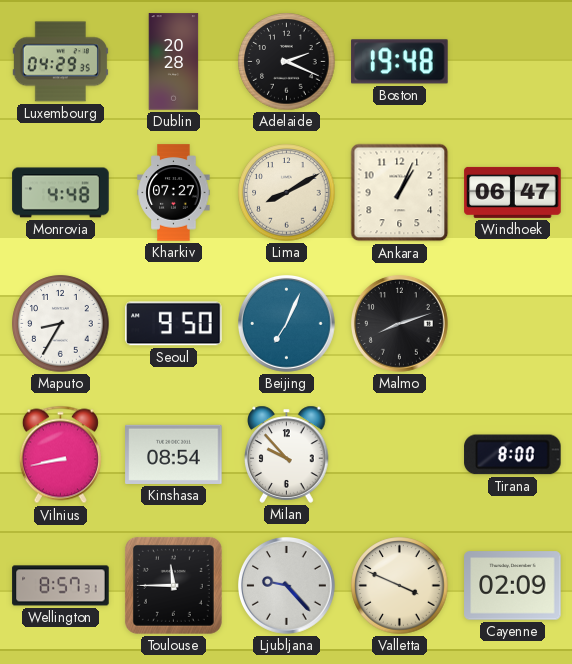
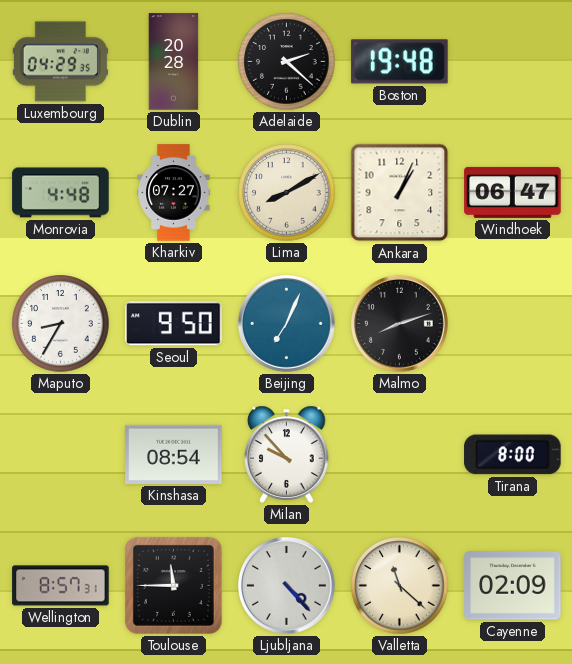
Adelaide: 2:19 -> 2:22 (287, 62)
Vilnius: 8:43 -> none (60, 455)
Ljubljana: 9:23 -> 4:23 (287, 586)
Valletta: 3:49 -> 11:22 (400, 586)
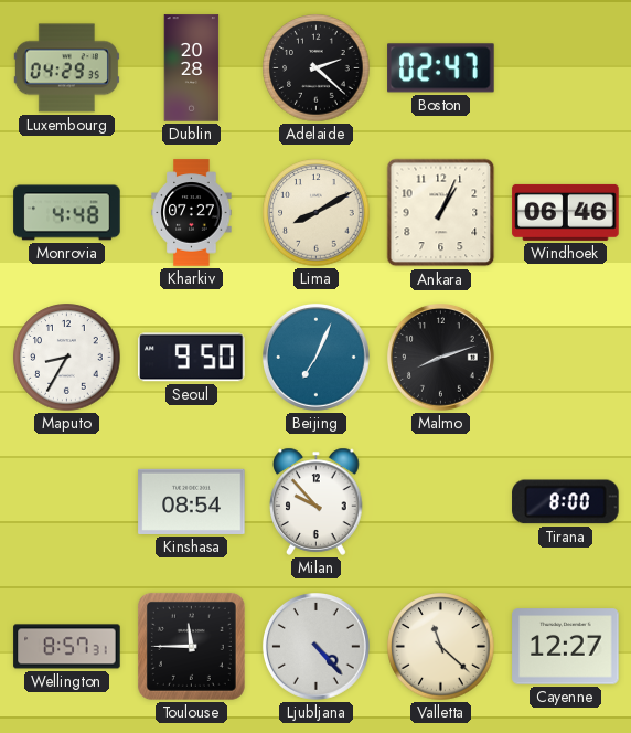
Boston: 19:48 -> 02:47 (441, 68)
Windhoek: 06:47 -> 06:46 (566, 212)
Cayenne: 02:09 -> 12:27 (566, 647)
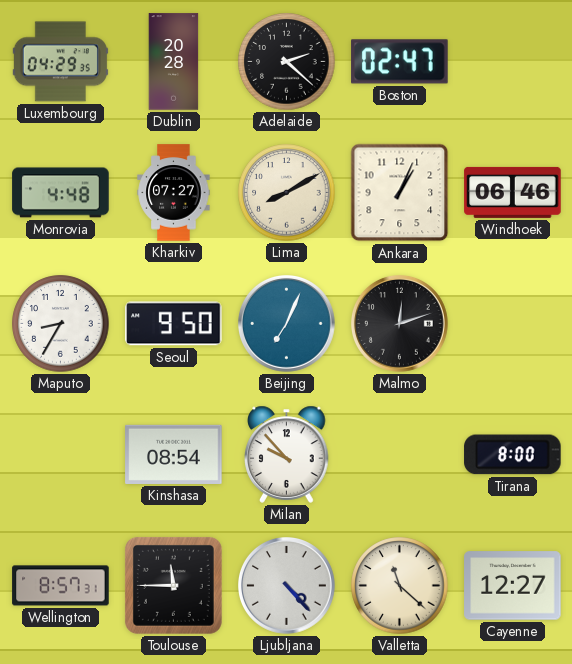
Malmo: 8:12 -> 12:12 (400, 324)
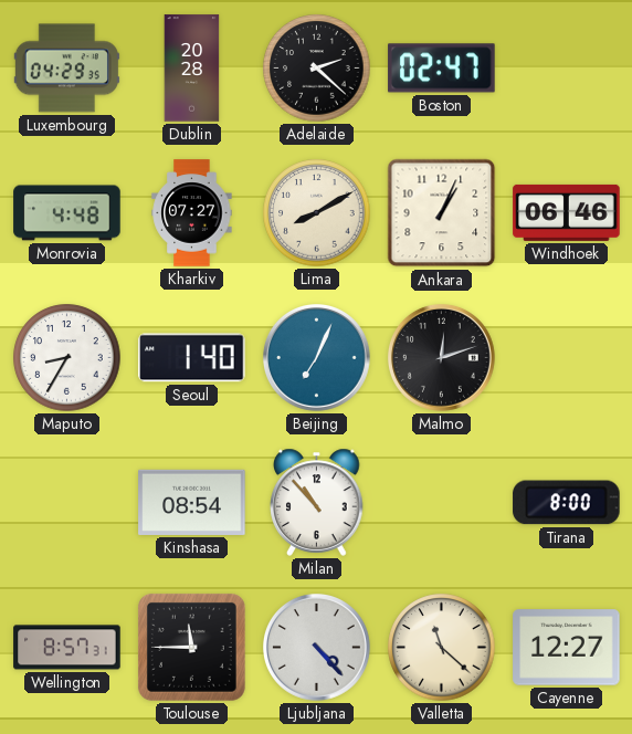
Seoul: 9:50 -> 1:40 (192, 358)
Milan: 9:53 -> 10:53 (317, 502)
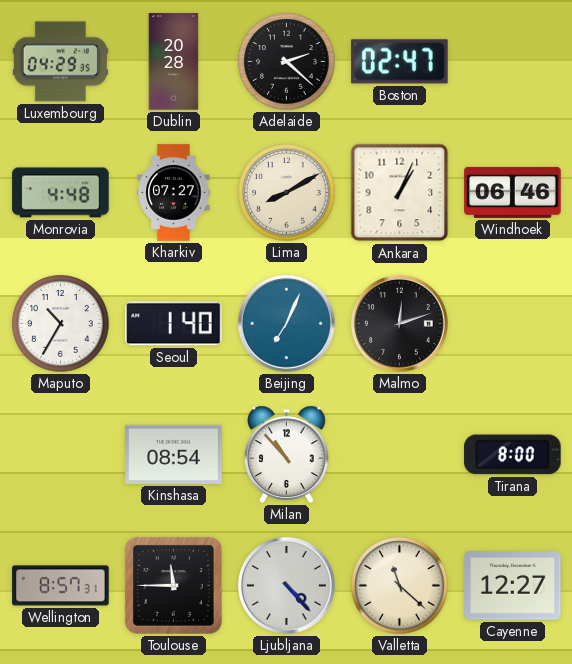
Maputo: 8:35 -> 10:35 (61, 324)
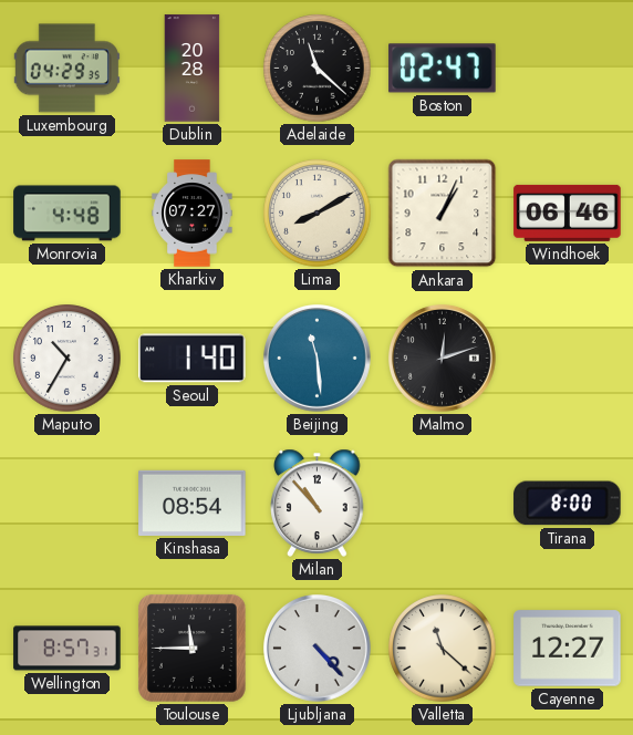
Adelaide: 2:22 -> 11:22 (318, 69)
Beijing: 7:04 -> 11:29 (318, 359)
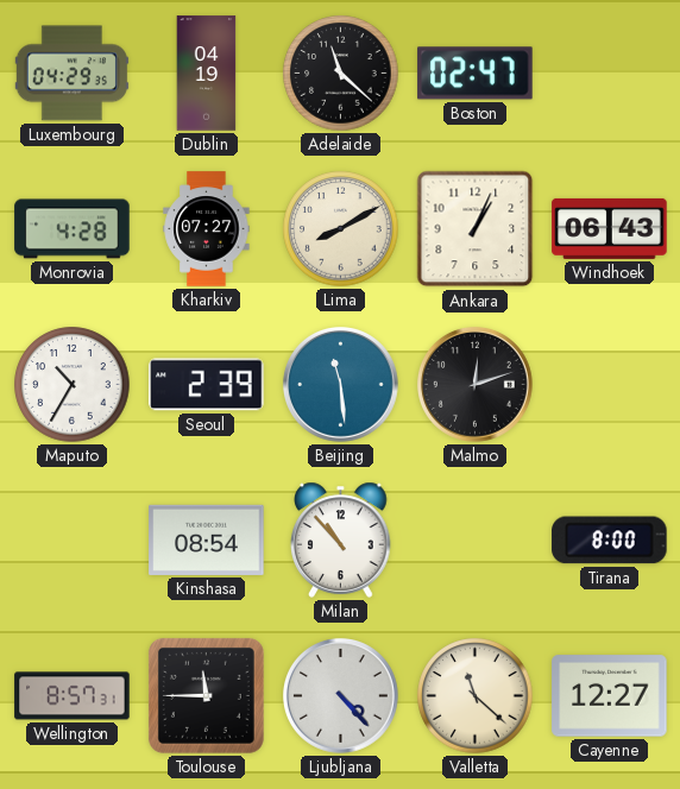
Dublin: 20:28 -> 04:19 (207, 74)
Monrovia: 4:48 -> 4:28 (73, 229)
Windhoek: 06:46 -> 06:43 (610, 228)
Seoul: 1:40 -> 2:39 (207, 385)
